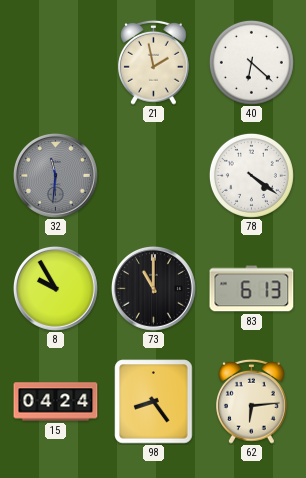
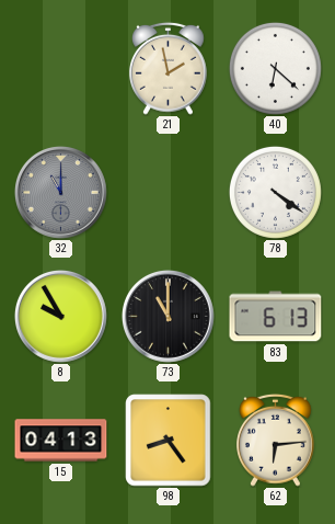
32: 11:31 -> 11:00 (60, 192)
15: 04:24 -> 04:13 (61, 441)
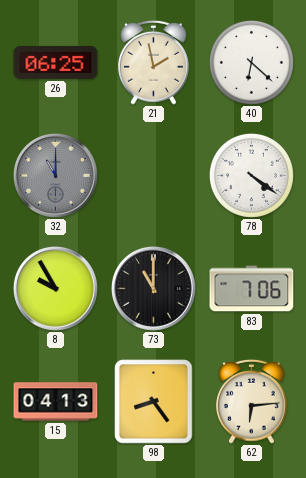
26: none -> 06:25 (56, 62)
83: 6:13 -> 7:06 (252, 289)
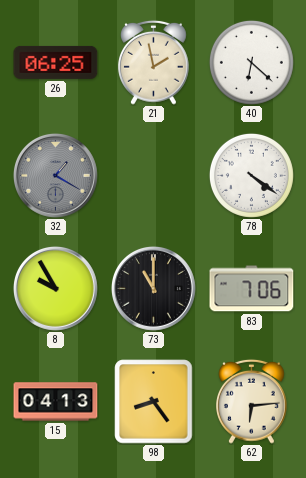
32: 11:00 -> 1:20 (55, 175)
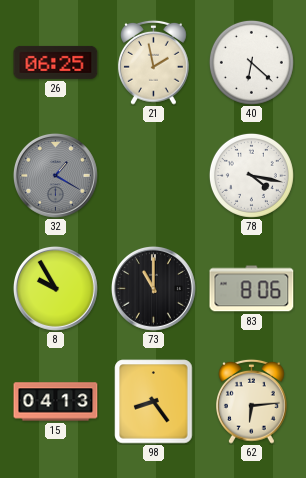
78: 4:21 -> 4:17 (251, 175)
83: 7:06 -> 8:06 (252, 289)
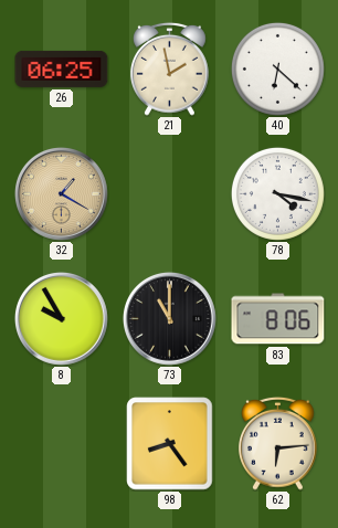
32 dial: grey -> champagne (61, 193)
15: 04:13 -> none (56, 402)
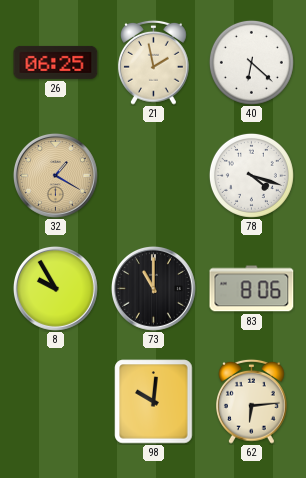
78: 4:17 -> 4:18 (251, 175)
98: 8:24 -> 10:01 (154, 402)
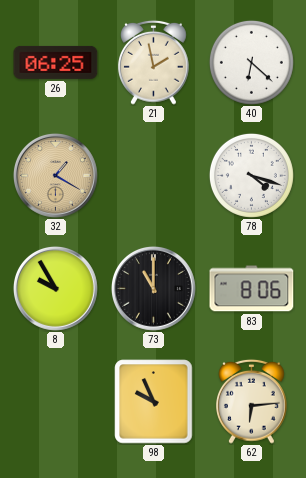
98: 10:01 -> 9:56 (154, 402)
